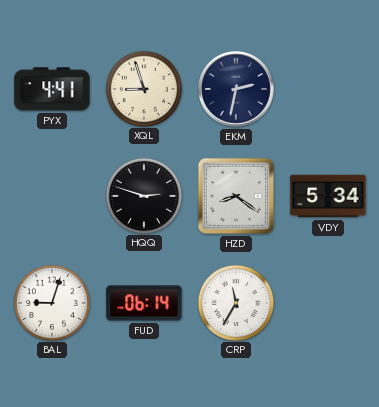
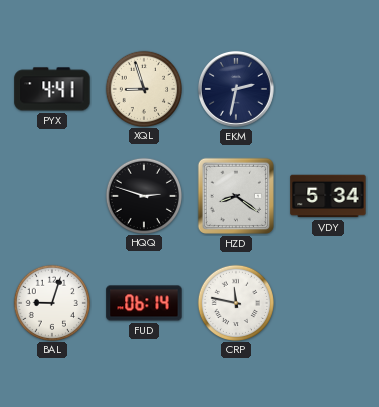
CRP: 11:35 -> 11:47 (235, 302)
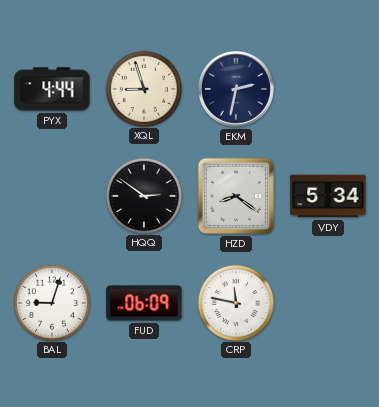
PYX: 4:41 -> 4:44 (52, 89)
HQQ: 2:48 -> 2:51 (143, 195)
FUD: 06:14 -> 06:09 (144, 303)
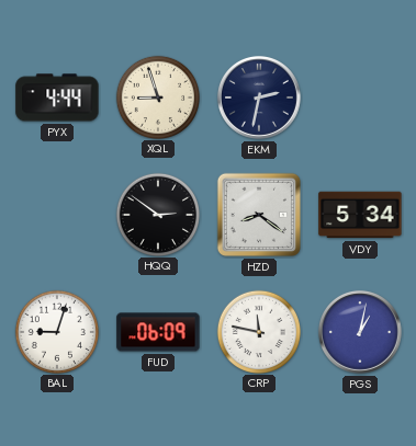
PGS: none -> 1:02 (360, 332)
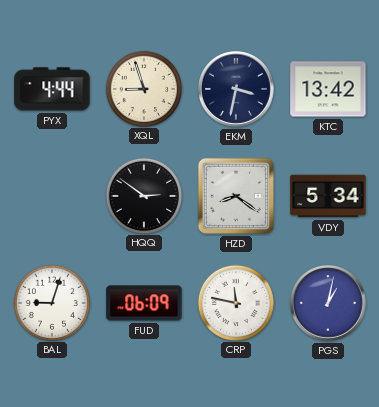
EKM: 2:32 -> 3:32 (236, 89)
KTC: none -> 13:42 (328, 89)
